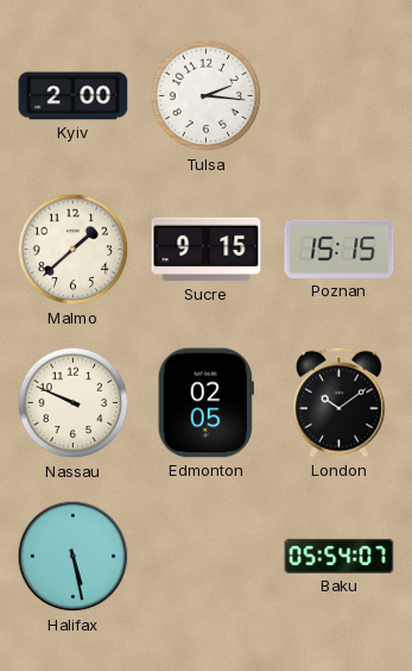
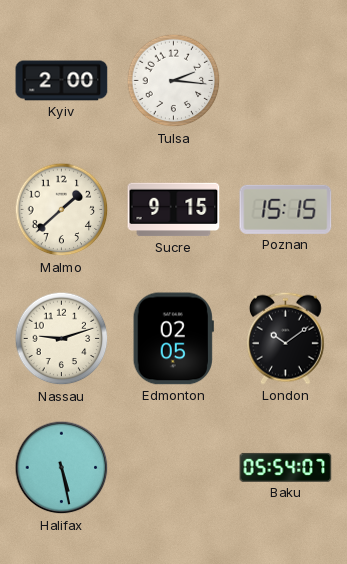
Nassau: 9:49 -> 9:12 (62, 339)
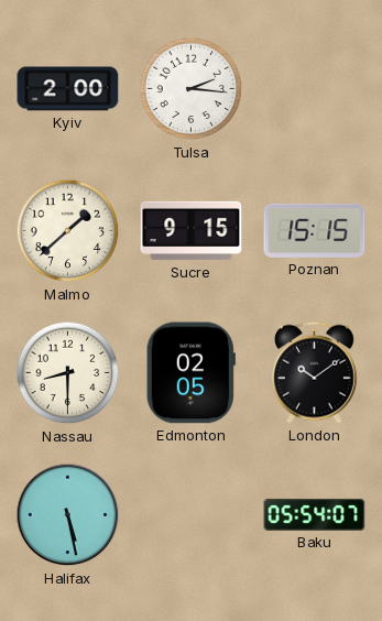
Nassau: 9:12 -> 8:30 (68, 373)
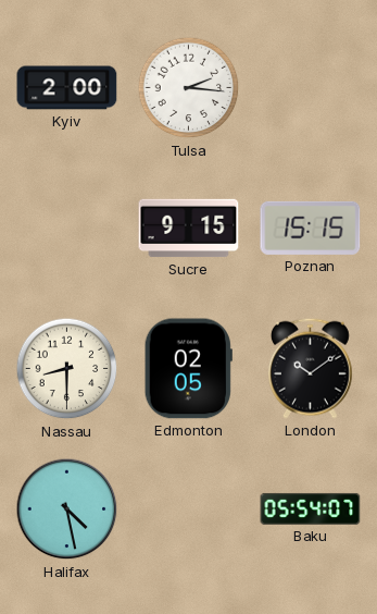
Malmo: 1:38 -> none (68, 231)
Halifax: 5:28 -> 4:28 (67, 509)
